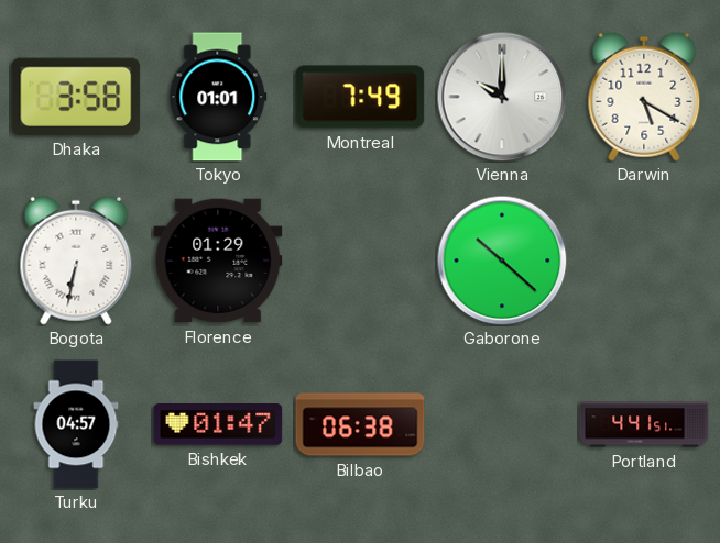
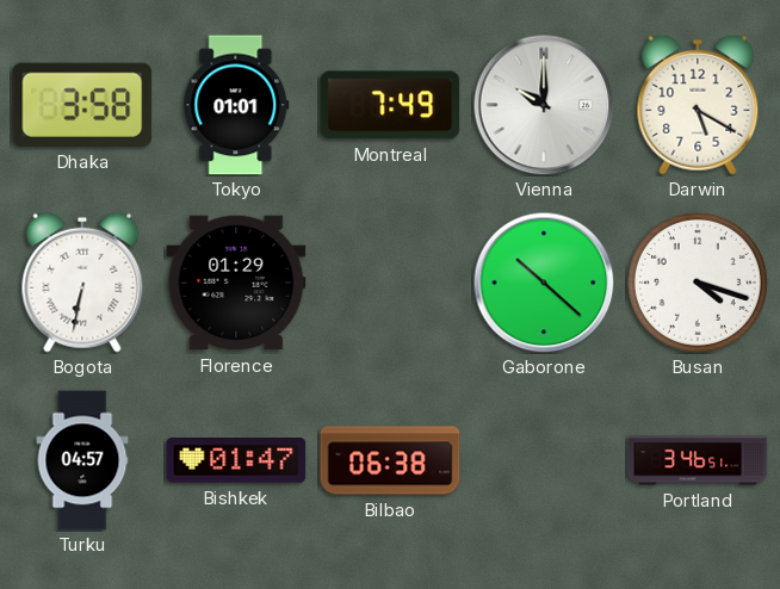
Busan: none -> 4:18 (698, 283)
Portland: 4:41 -> 3:46 (698, 460)
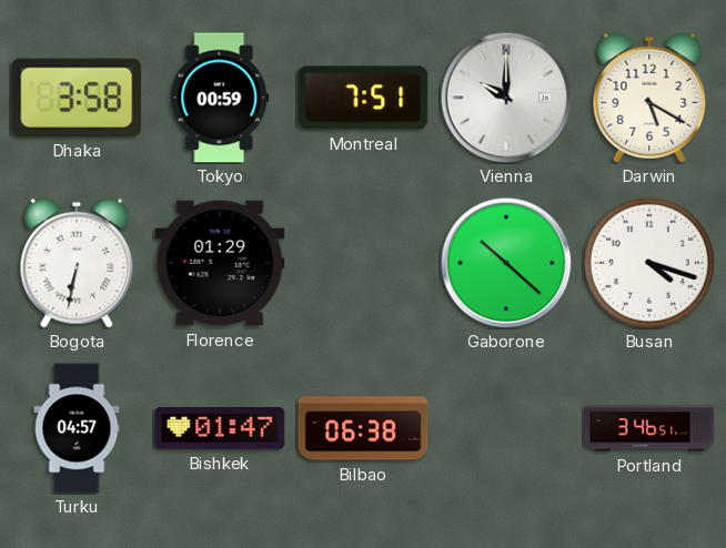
Tokyo: 01:01 -> 00:59 (220, 98)
Montreal: 7:49 -> 7:51 (363, 98)
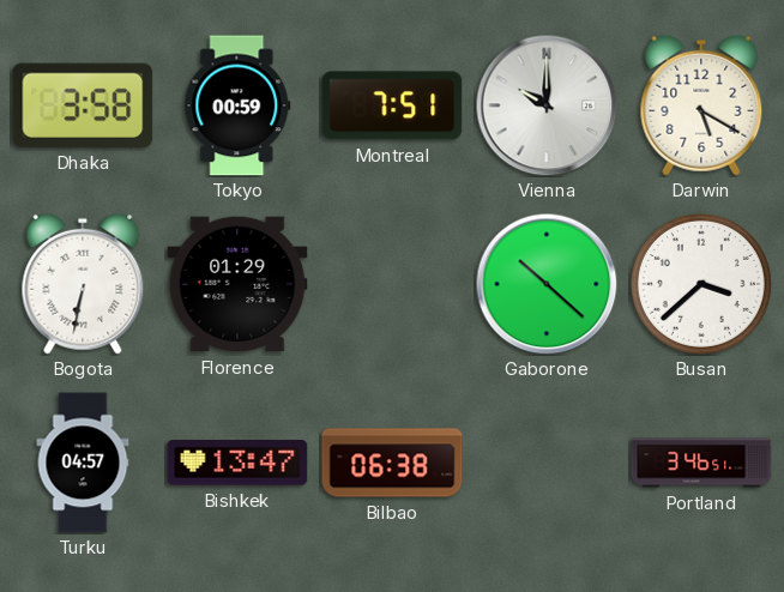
Busan: 4:18 -> 3:38 (701, 284)
Bishkek: 01:47 -> 13:47 (237, 463)
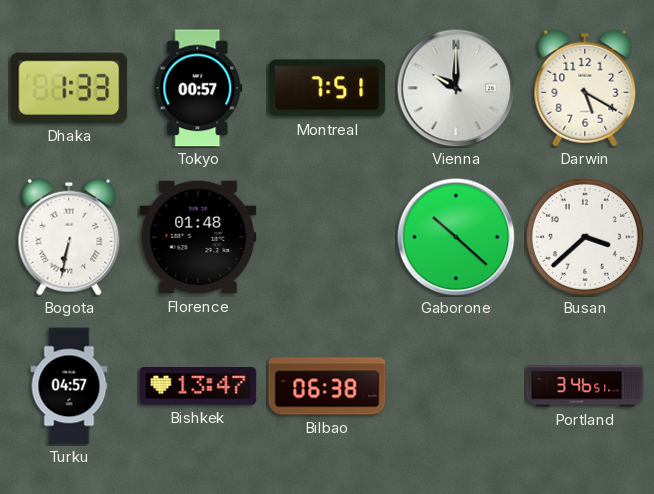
Dhaka: 3:58 -> 1:33 (69, 88)
Tokyo: 00:59 -> 00:57 (198, 88)
Florence: 01:29 -> 01:48 (198, 237)
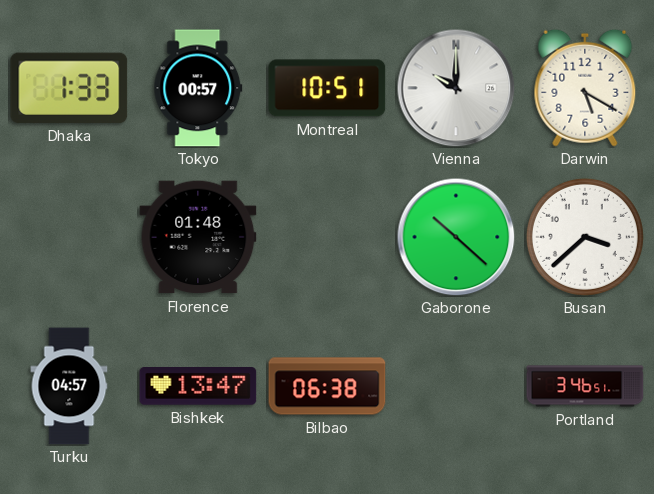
Montreal: 7:51 -> 10:51 (327, 88)
Bogota: 6:32 -> none (69, 237)
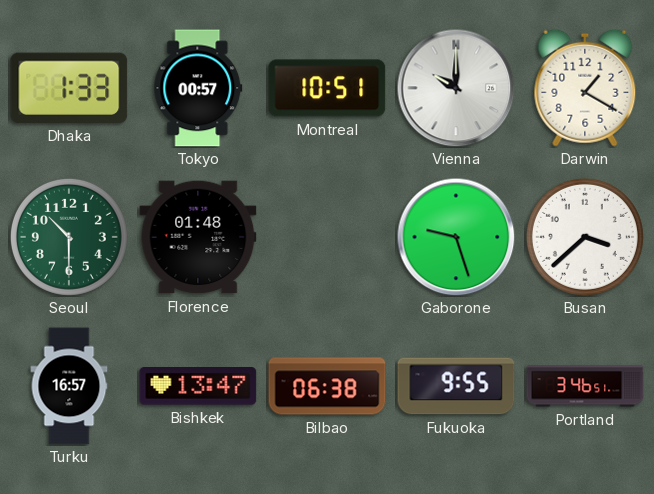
Darwin: 5:20 -> 1:20 (585, 88)
Seoul: none -> 10:30 (69, 237)
Gaborone: 10:22 -> 9:27 (456, 237)
Turku: 04:57 -> 16:57 (69, 386)
Fukuoka: none -> 9:55 (456, 386)
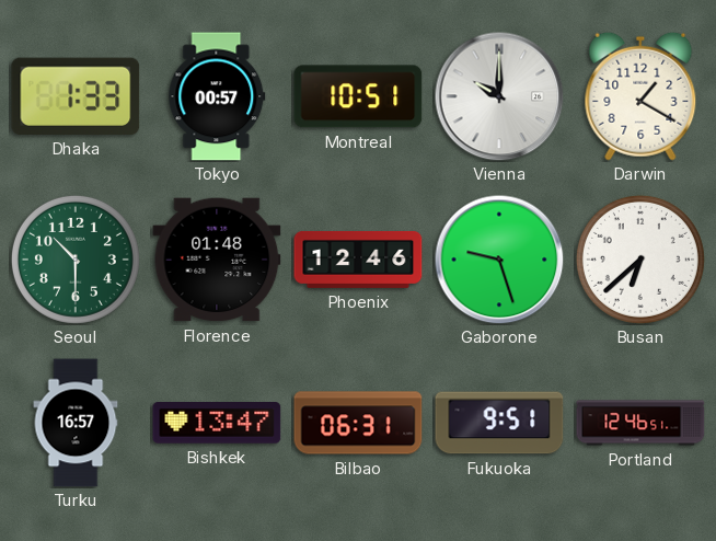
Phoenix: none -> 12:46 (358, 260)
Busan: 3:38 -> 6:38 (640, 260)
Bilbao: 06:38 -> 06:31 (358, 423)
Fukuoka: 9:55 -> 9:51 (499, 423)
Portland: 3:46 -> 12:46 (640, 423)
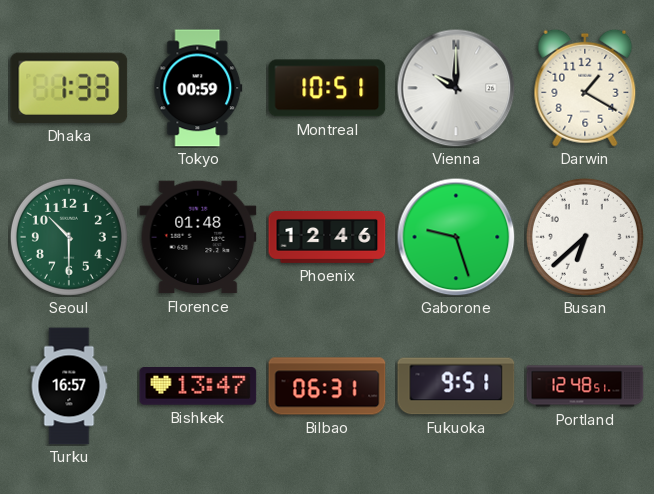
Tokyo: 00:57 -> 00:59 (198, 88)
Portland: 12:46 -> 12:48 (585, 386)
